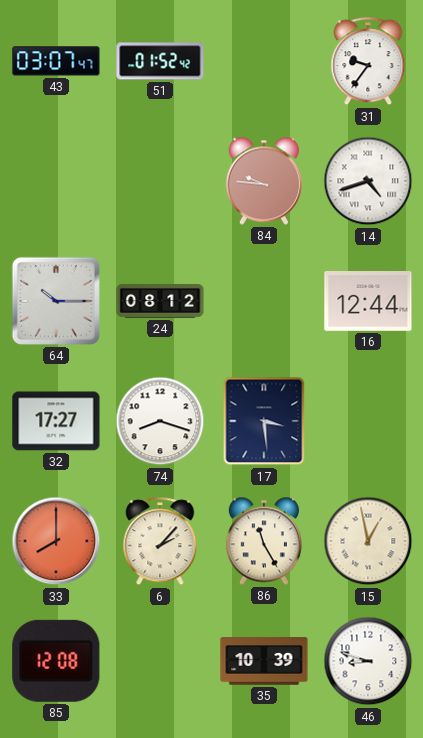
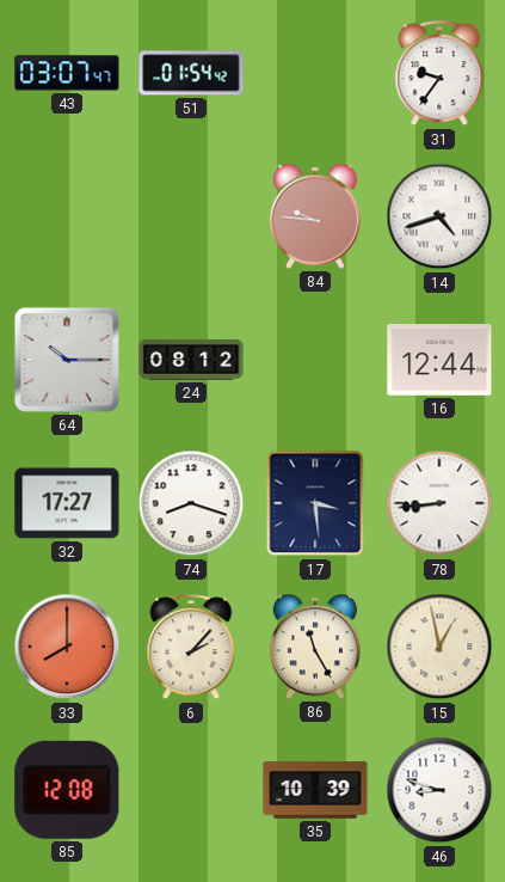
51: 01:52 -> 01:54 (191, 73)
78: none -> 8:44 (439, 503)
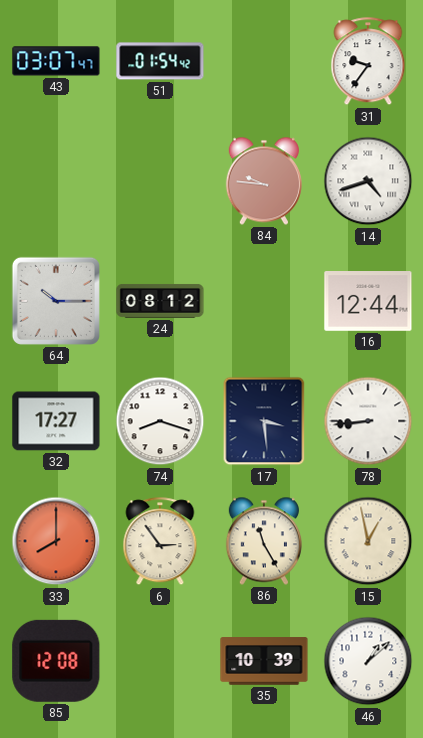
6: 2:07 -> 2:54 (160, 542)
46: 8:48 -> 1:08 (368, 661)
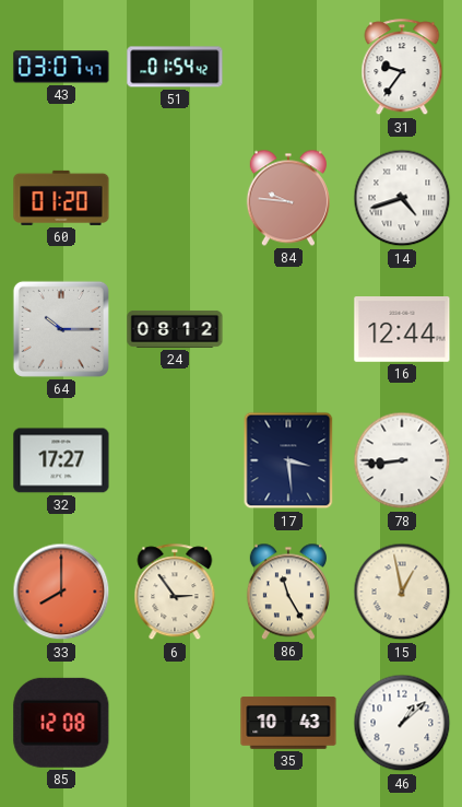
60: none -> 01:20 (61, 198)
74: 8:18 -> none (160, 421)
35: 10:39 -> 10:43 (288, 723)
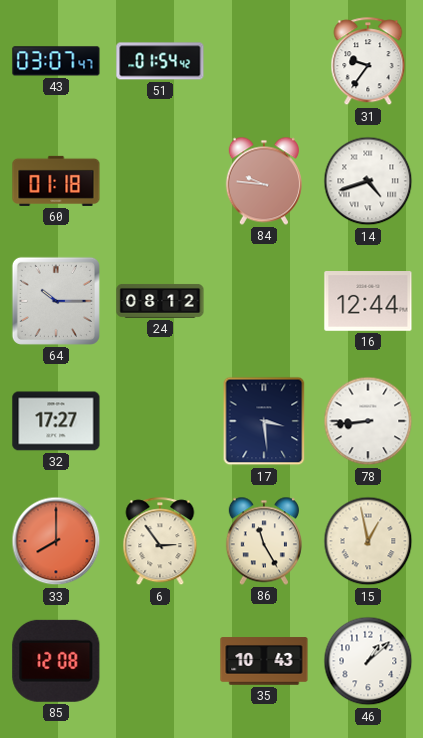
60: 01:20 -> 01:18 (56, 181)
